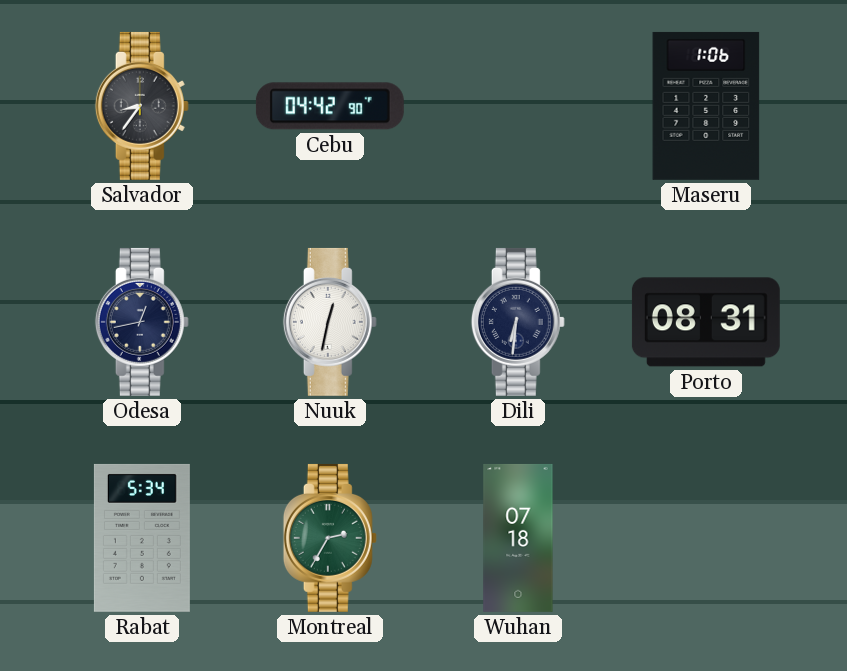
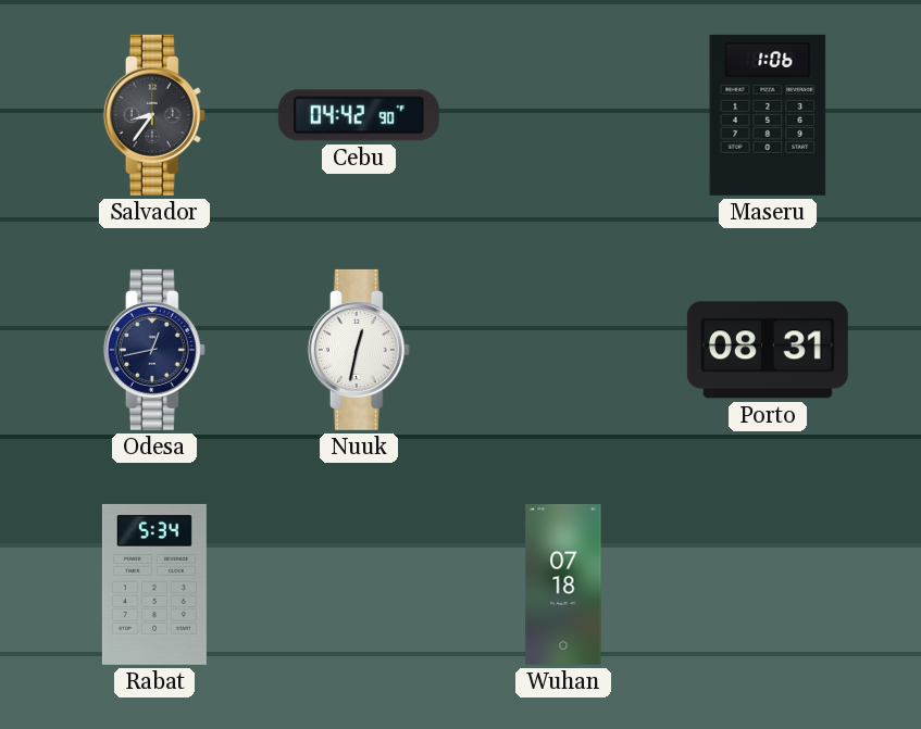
Dili: 6:31 -> none (518, 322)
Montreal: 2:35 -> none (330, 538)
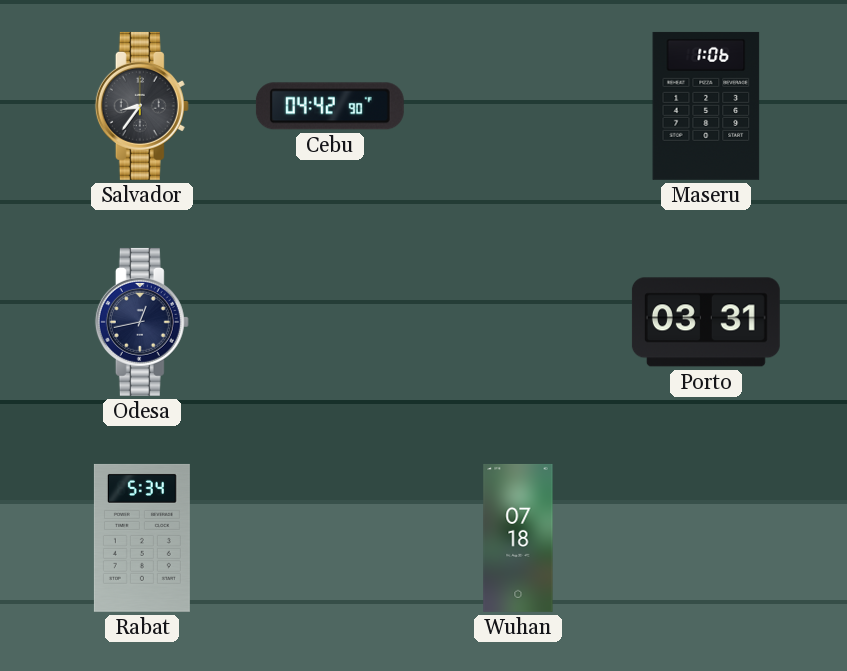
Nuuk: 12:32 -> none (359, 350)
Porto: 08:31 -> 03:31 (706, 322)
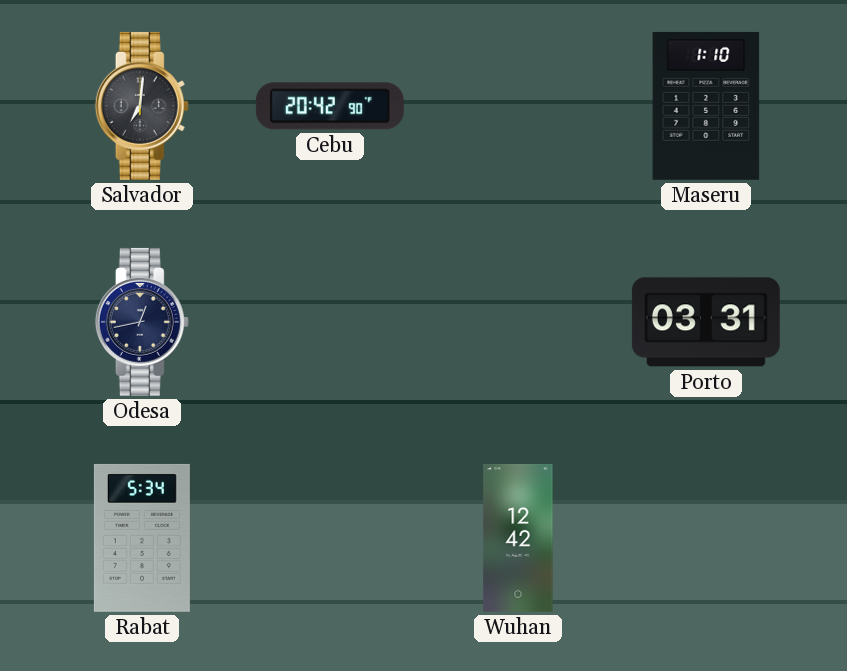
Salvador: 8:36 -> 7:01 (142, 106)
Cebu: 04:42 -> 20:42 (330, 106)
Maseru: 1:06 -> 1:10 (706, 106)
Wuhan: 07:18 -> 12:42 (518, 538)
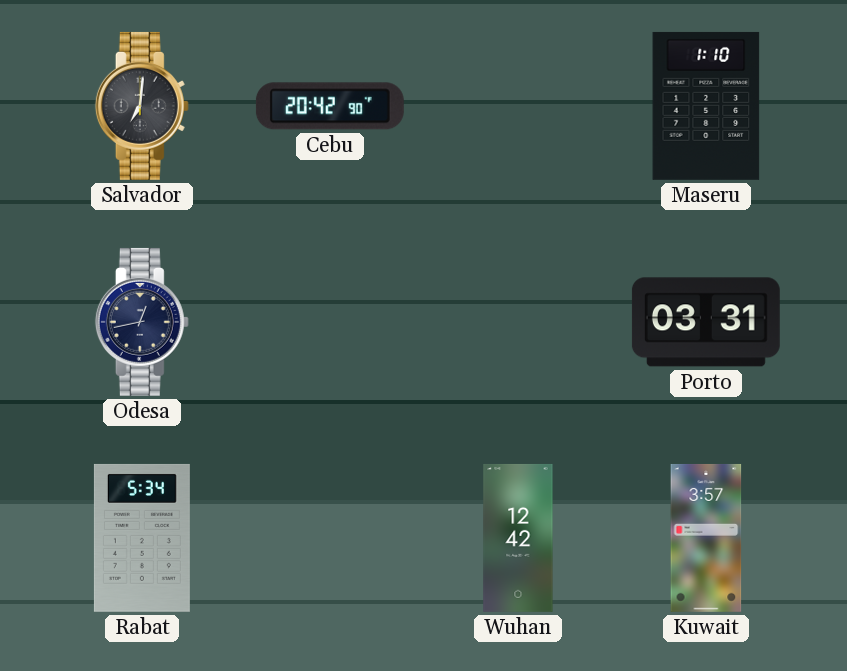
Kuwait: none -> 3:57 (706, 538)
